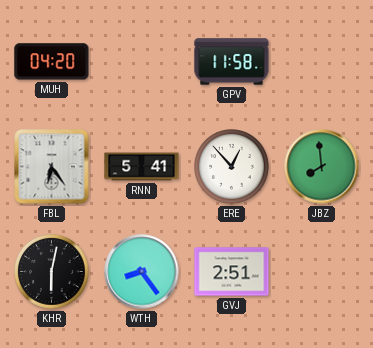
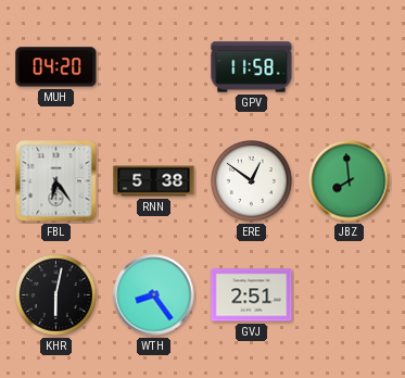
RNN: 5:41 -> 5:38 (154, 181)
ERE: 12:53 -> 12:51 (252, 181)
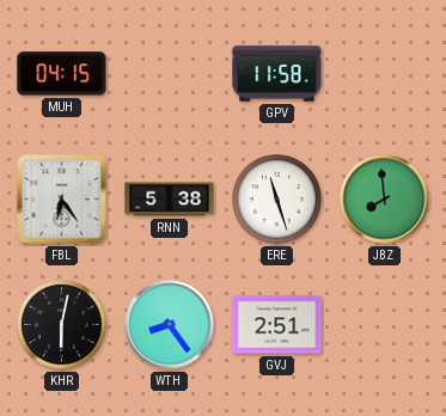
MUH: 04:20 -> 04:15 (62, 74)
ERE: 12:51 -> 11:27 (277, 200)
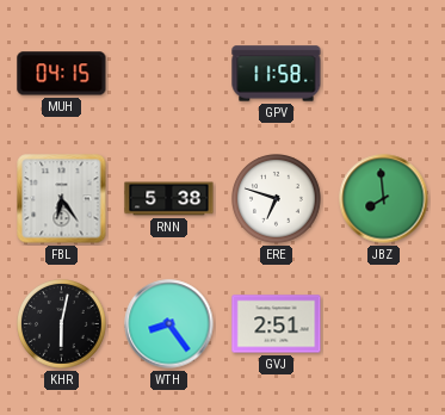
ERE: 11:27 -> 6:48 (277, 199)
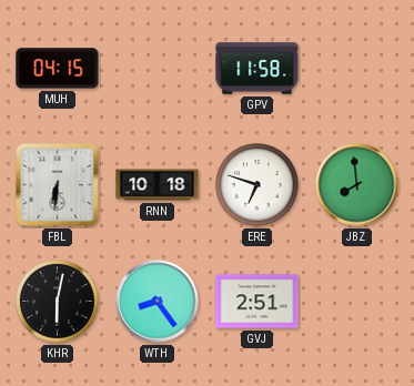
FBL: 6:24 -> 6:31 (58, 185)
RNN: 5:38 -> 10:18 (158, 185)
